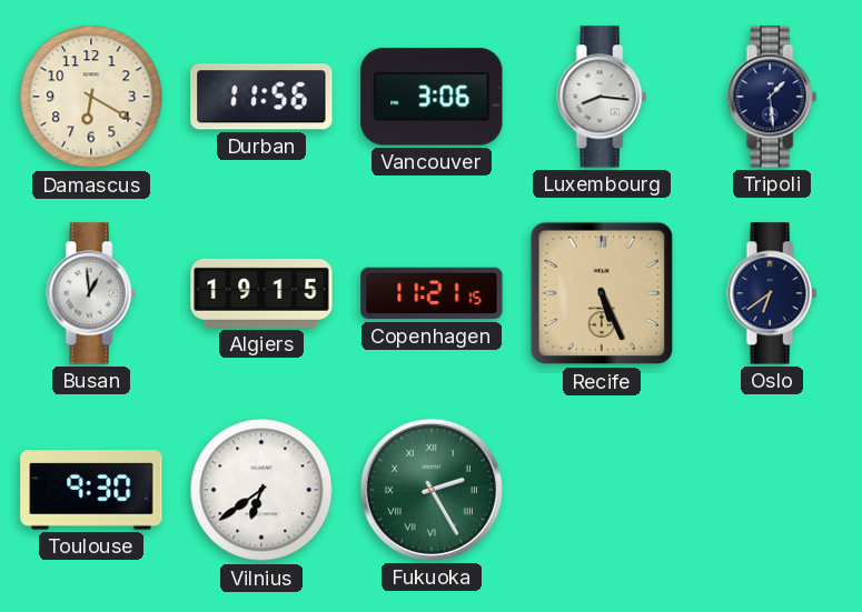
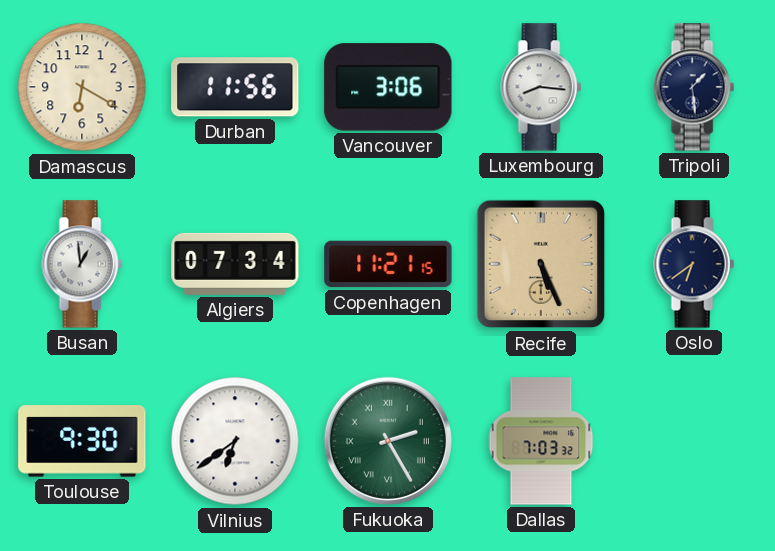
Algiers: 19:15 -> 07:34 (235, 264)
Dallas: none -> 7:03 (541, 441)
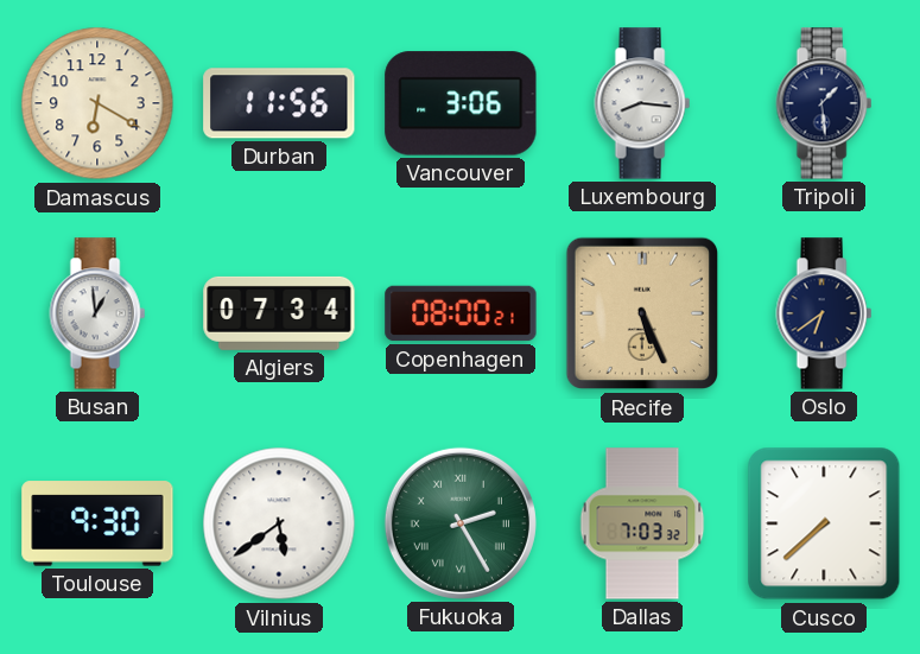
Copenhagen: 11:21 -> 08:00 (461, 313)
Vilnius: 6:39 -> 5:39 (279, 523)
Cusco: none -> 7:38 (824, 523)
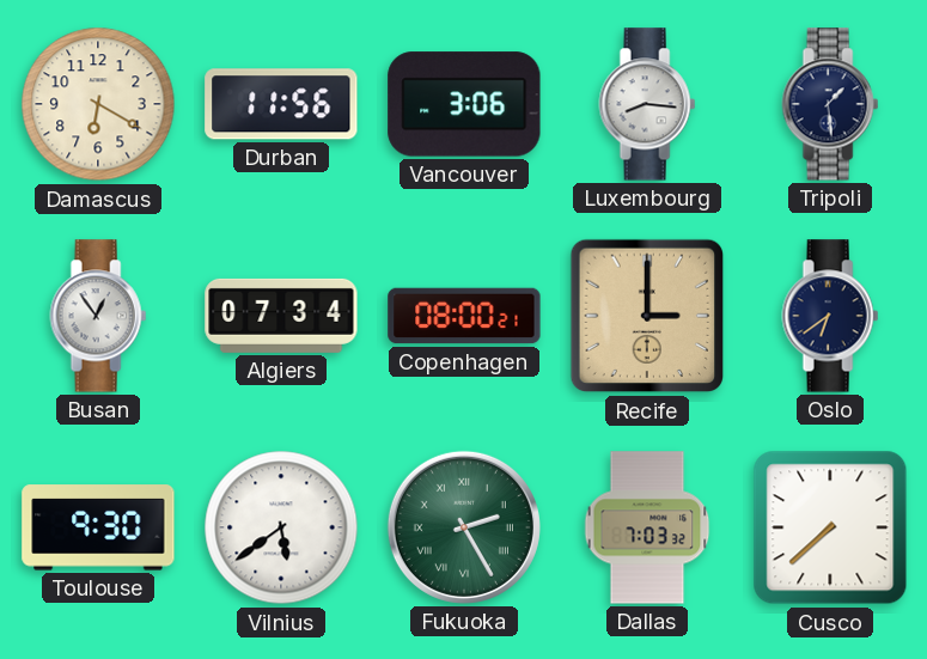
Busan: 12:59 -> 12:54 (98, 316)
Recife: 5:26 -> 3:00 (647, 316)
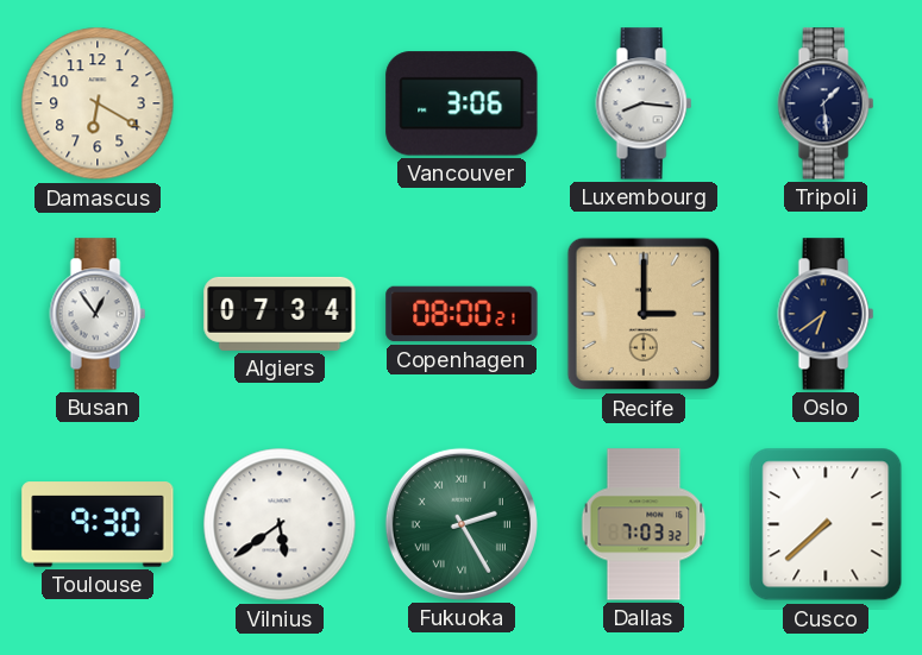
Durban: 11:56 -> none (281, 104)
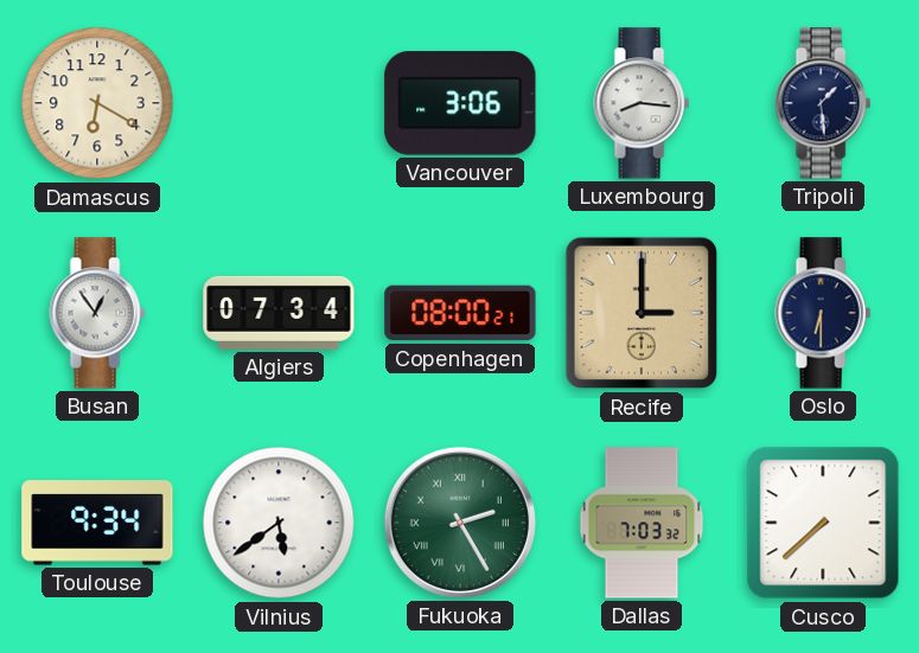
Oslo: 6:39 -> 6:30 (823, 313)
Toulouse: 9:30 -> 9:34 (97, 523)
